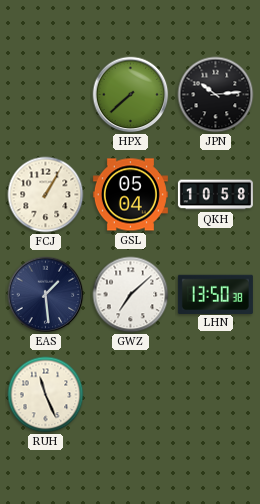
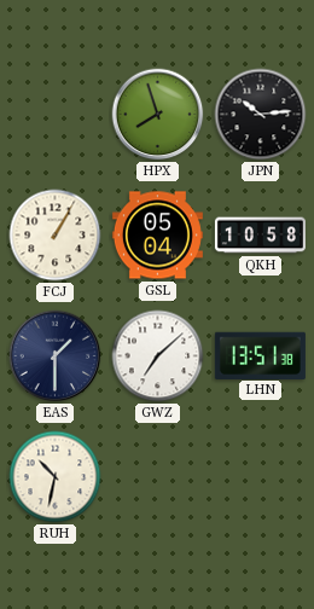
HPX: 7:38 -> 7:57 (158, 115)
EAS: 1:29 -> 1:30 (56, 356)
LHN: 13:50 -> 13:51 (260, 355)
RUH: 11:26 -> 10:32 (56, 477)
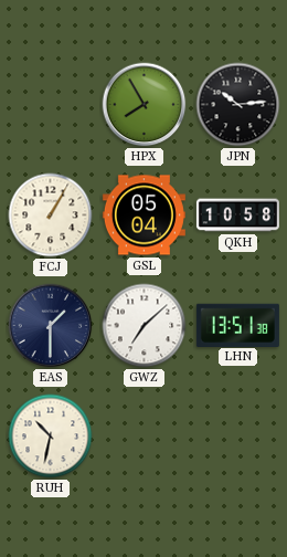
HPX: 7:57 -> 7:55 (145, 105)
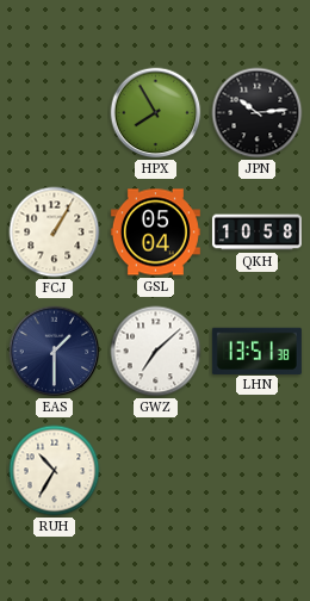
RUH: 10:32 -> 10:35 (55, 471)
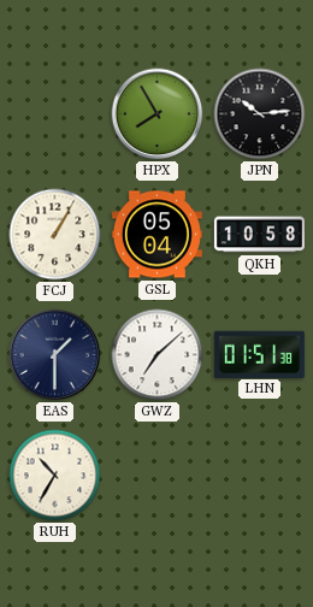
LHN: 13:51 -> 01:51 (259, 354)
